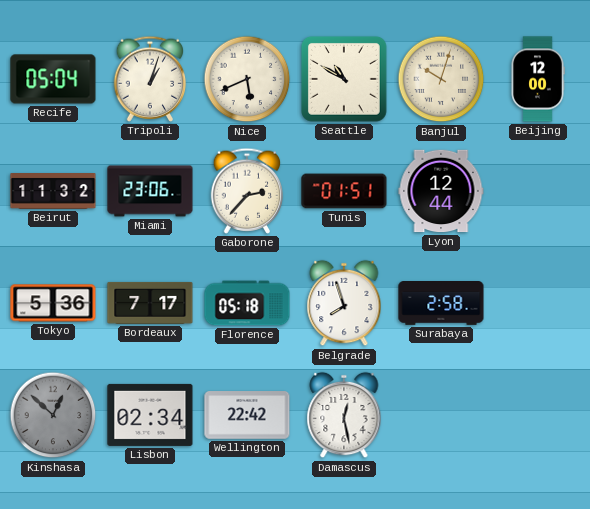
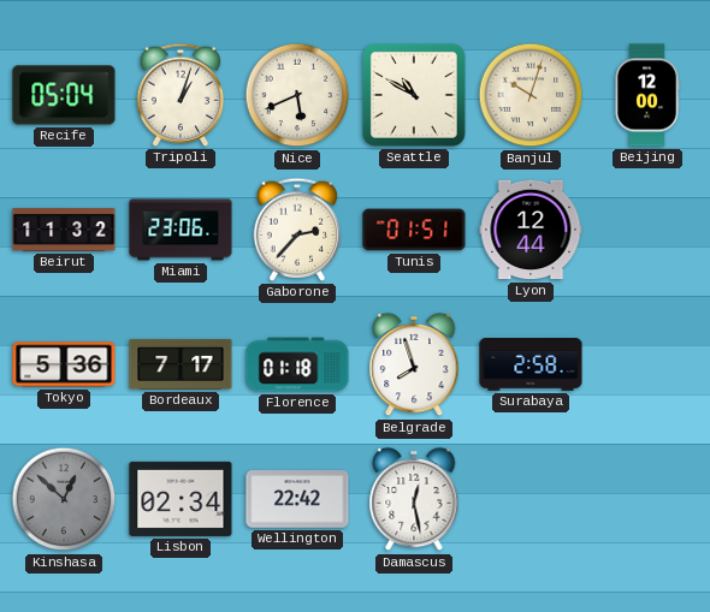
Florence: 05:18 -> 01:18 (297, 364)
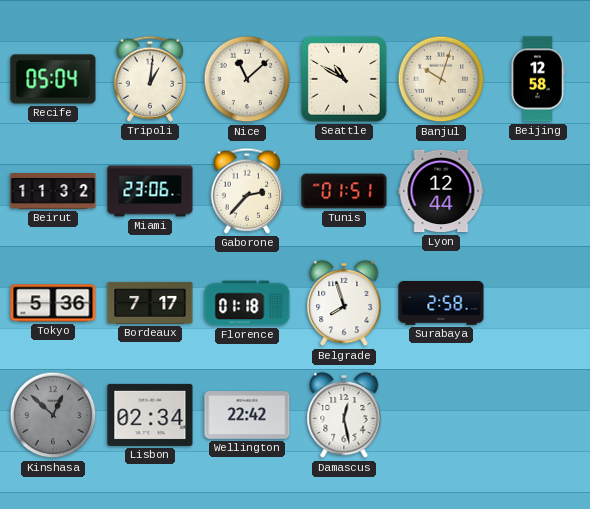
Tripoli: 1:03 -> 1:01 (150, 79)
Nice: 5:41 -> 11:08 (247, 79)
Beijing: 12:00 -> 12:58 (538, 79)
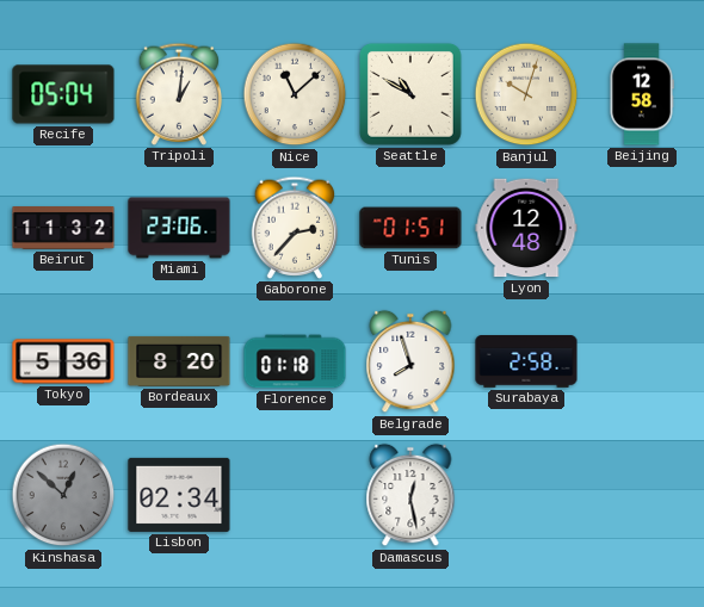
Lyon: 12:44 -> 12:48 (526, 228)
Bordeaux: 7:17 -> 8:20 (179, 361)
Wellington: 22:42 -> none (247, 415)
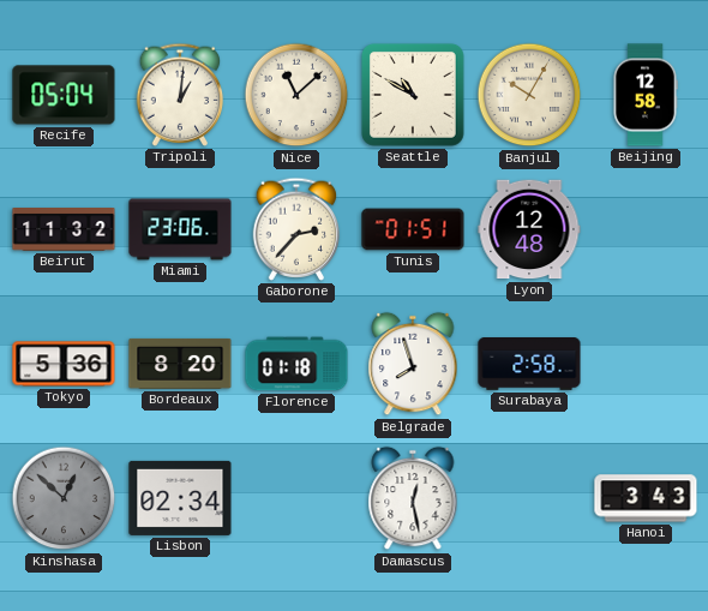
Banjul: 10:03 -> 10:05 (529, 95)
Hanoi: none -> 3:43 (646, 498)
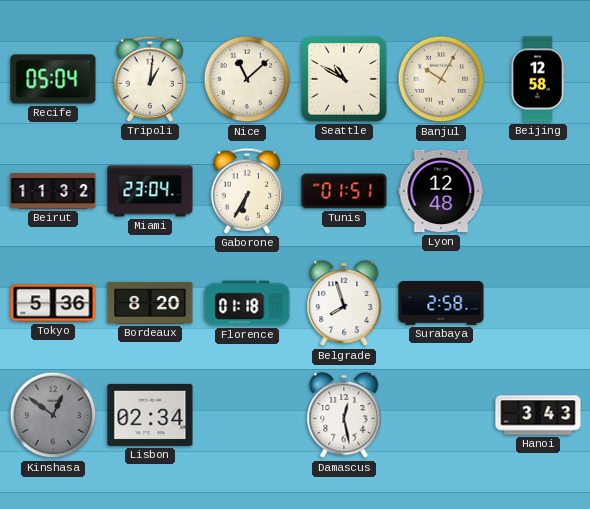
Miami: 23:06 -> 23:04 (150, 191)
Gaborone: 2:37 -> 6:35 (247, 191)
Kinshasa: 12:52 -> 12:51 (53, 415)
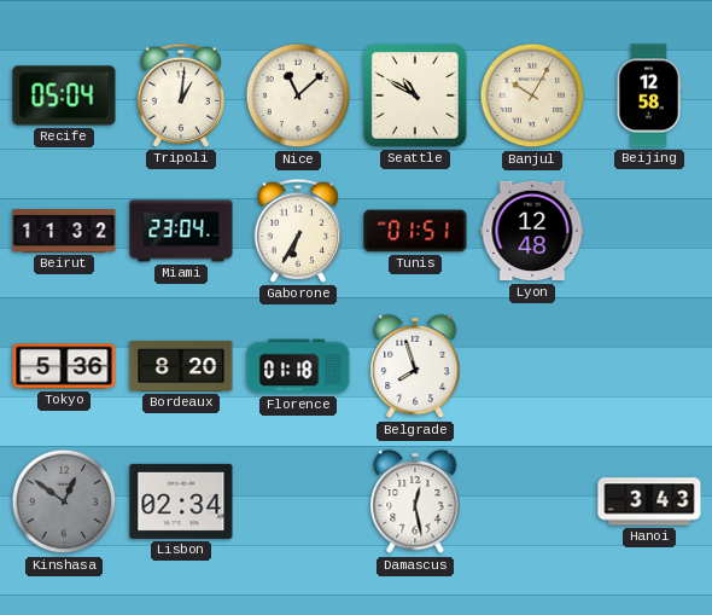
Surabaya: 2:58 -> none (441, 304)
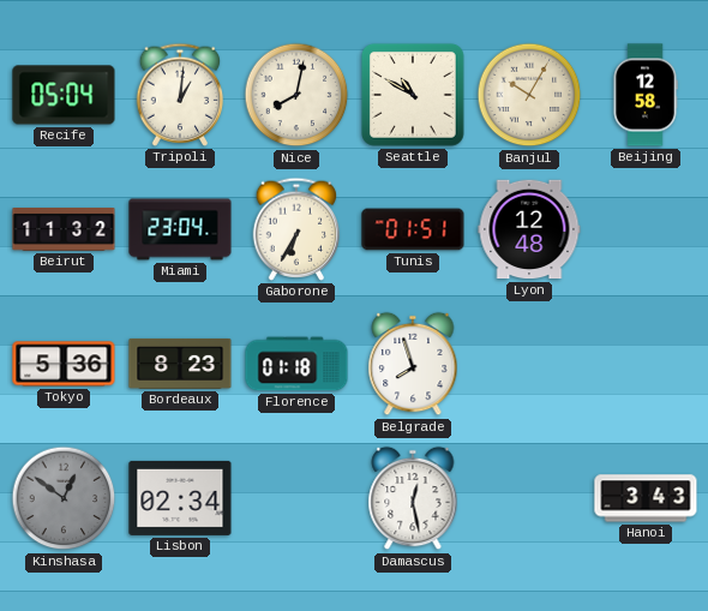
Nice: 11:08 -> 8:02 (296, 95)
Bordeaux: 8:20 -> 8:23 (180, 364)
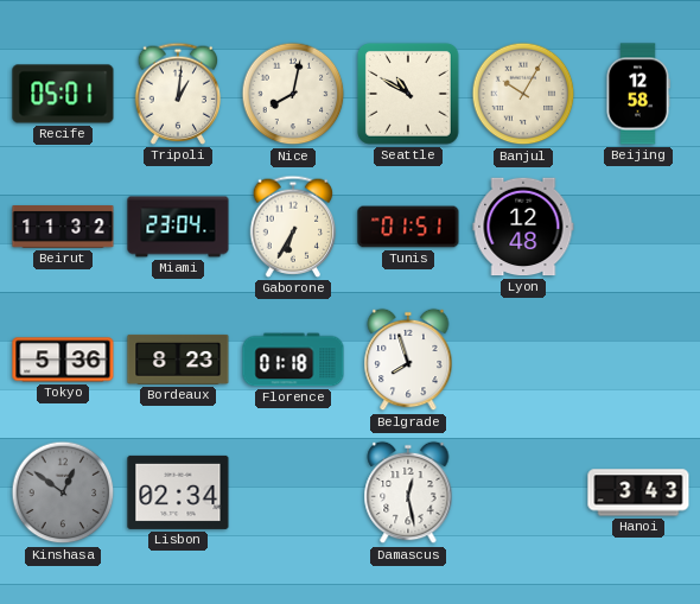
Recife: 05:04 -> 05:01 (63, 94)
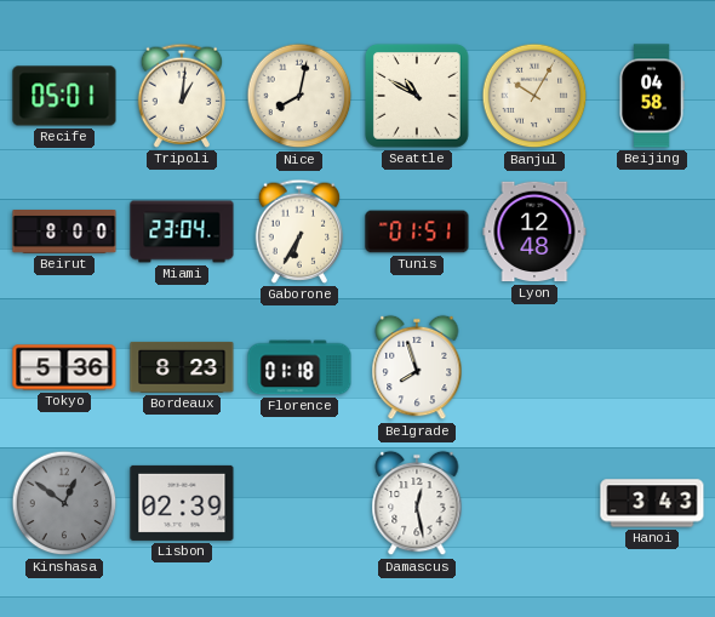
Beijing: 12:58 -> 04:58 (652, 96)
Beirut: 11:32 -> 8:00 (64, 233)
Lisbon: 02:34 -> 02:39 (182, 503)
